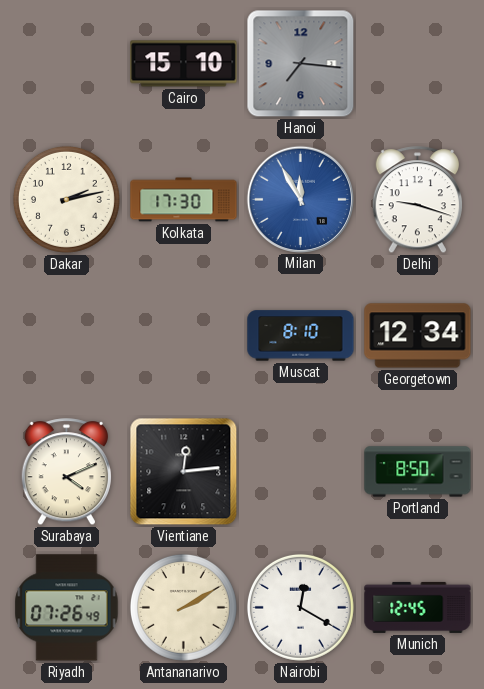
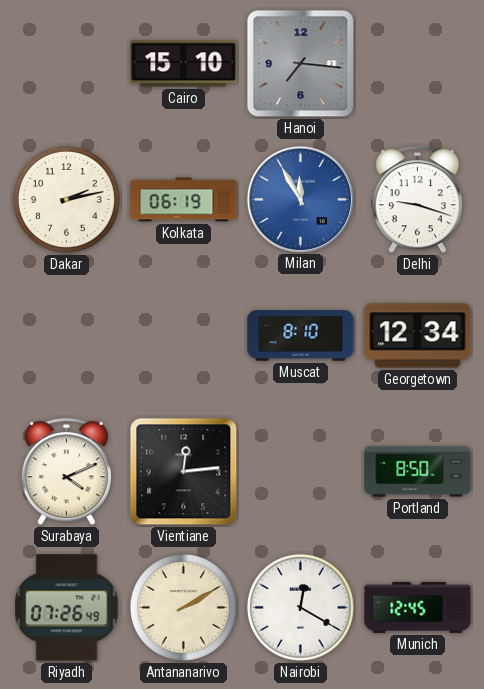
Kolkata: 17:30 -> 06:19 (184, 200)
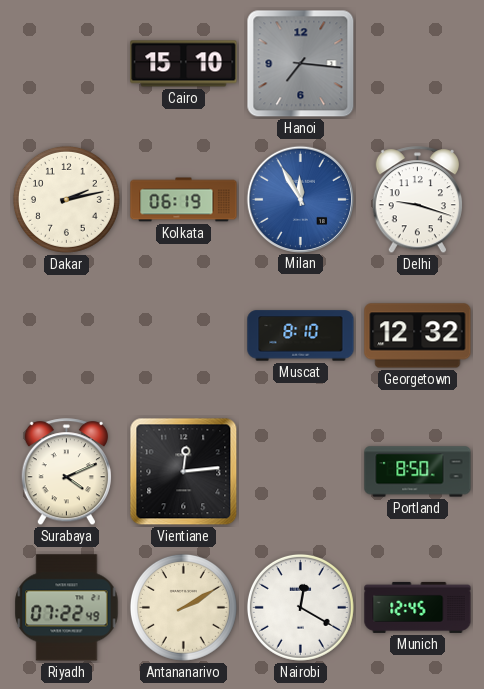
Georgetown: 12:34 -> 12:32 (418, 336)
Riyadh: 07:26 -> 07:22 (67, 608)
